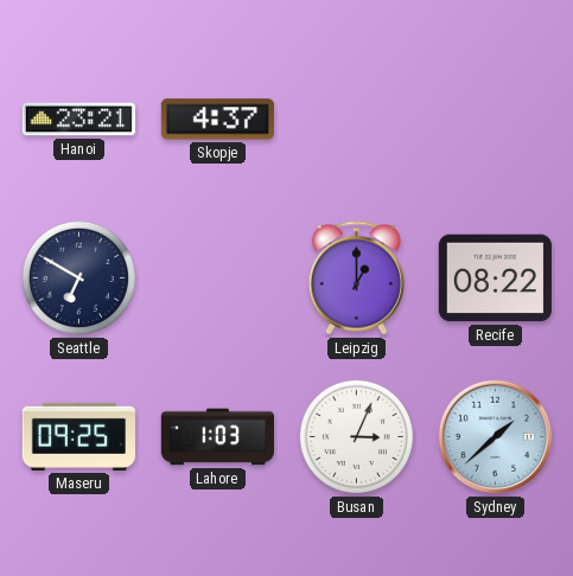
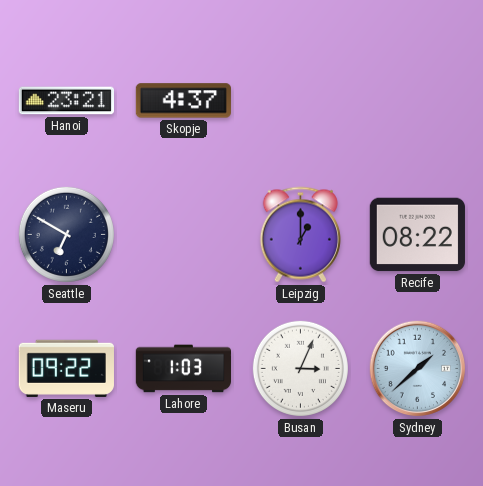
Maseru: 09:25 -> 09:22 (66, 368)
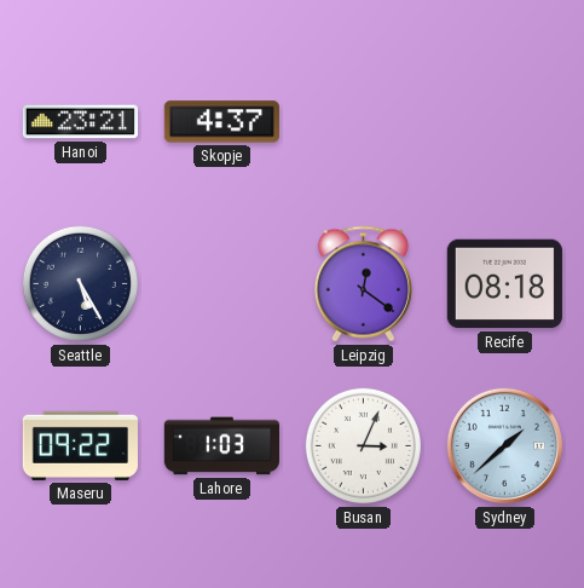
Seattle: 6:50 -> 5:25 (80, 283)
Leipzig: 1:00 -> 12:21 (363, 284)
Recife: 08:22 -> 08:18 (504, 284)
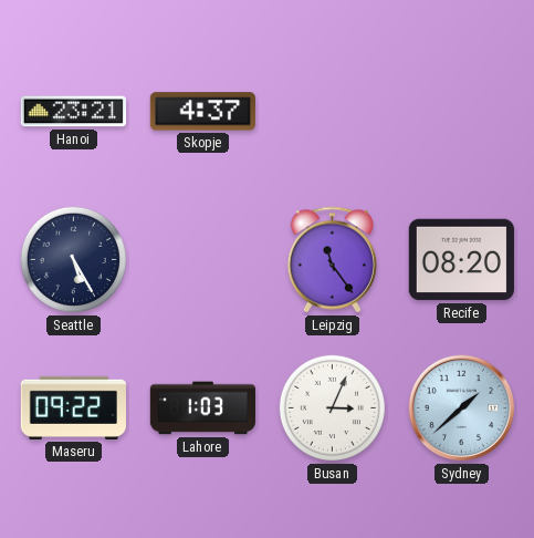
Leipzig: 12:21 -> 11:24 (332, 260)
Recife: 08:18 -> 08:20 (461, 260)
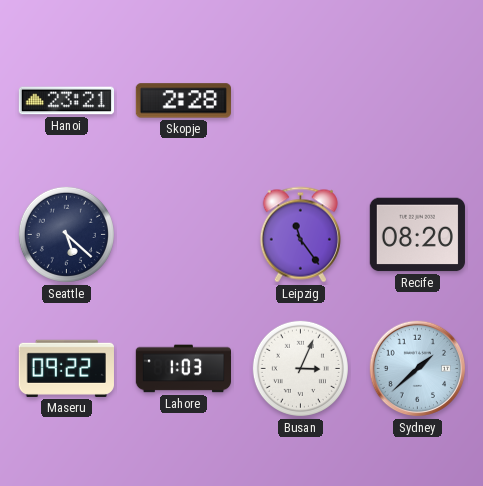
Skopje: 4:37 -> 2:28 (183, 101)
Seattle: 5:25 -> 5:22 (66, 234)
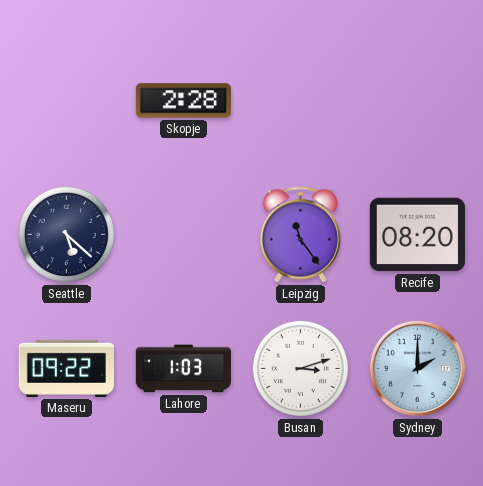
Hanoi: 23:21 -> none (66, 101)
Busan: 3:04 -> 3:12 (300, 368)
Sydney: 1:38 -> 2:00 (418, 369)
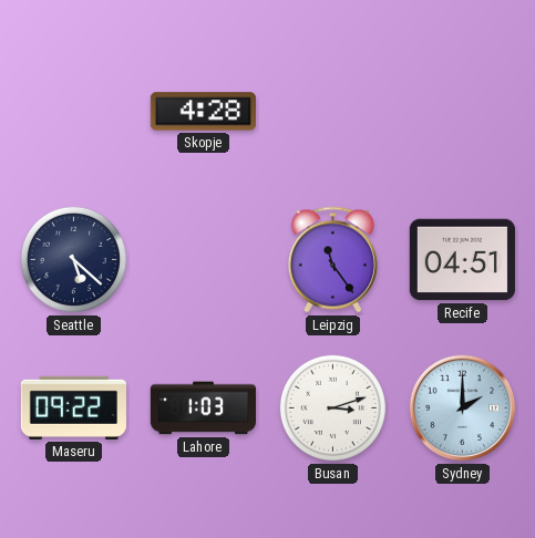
Skopje: 2:28 -> 4:28 (203, 112)
Recife: 08:20 -> 04:51 (462, 260)
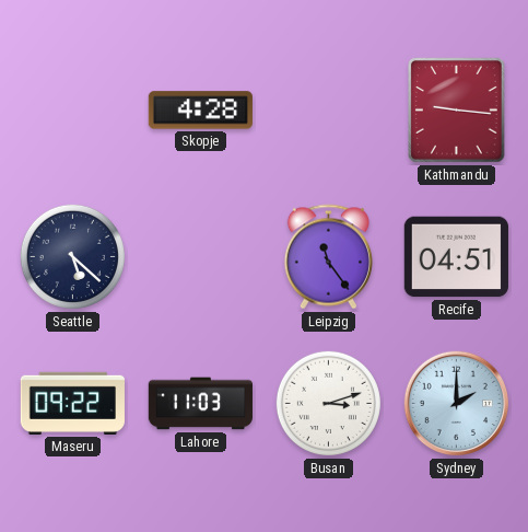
Kathmandu: none -> 9:16 (457, 111)
Lahore: 1:03 -> 11:03 (201, 404)
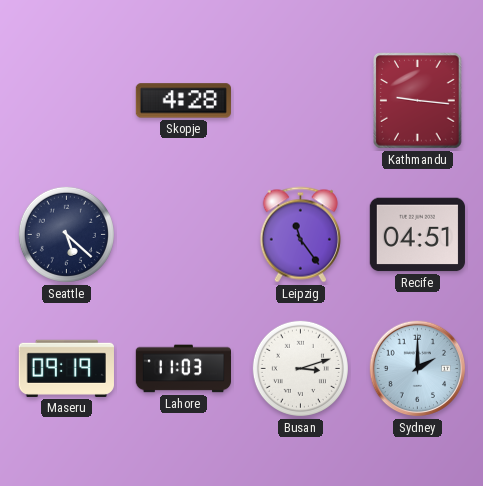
Maseru: 09:22 -> 09:19 (66, 368)
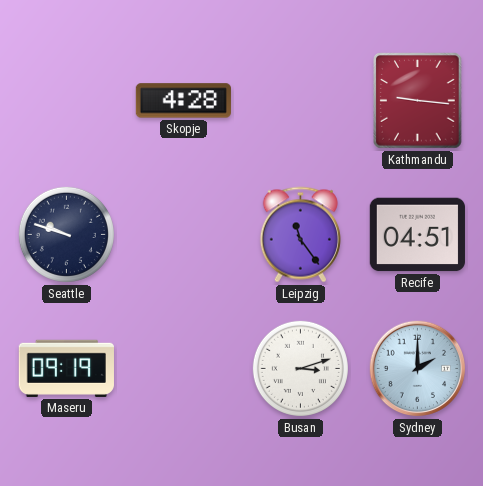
Seattle: 5:22 -> 9:48 (66, 234)
Lahore: 11:03 -> none (184, 369)
